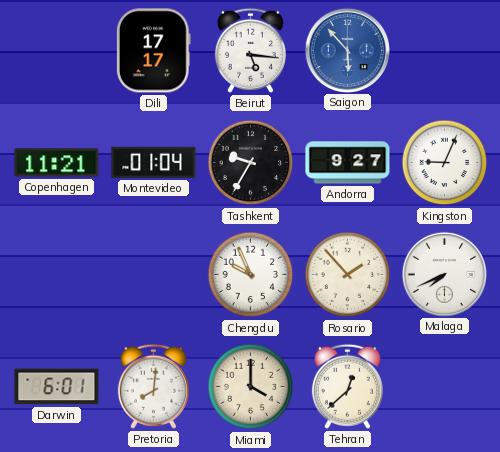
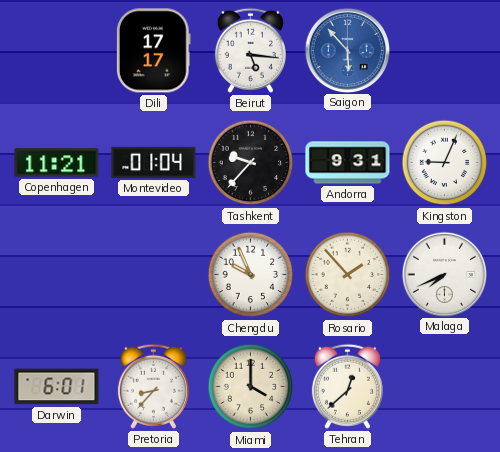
Tashkent: 9:35 -> 9:37 (251, 163)
Andorra: 9:27 -> 9:31 (348, 163)
Pretoria: 8:01 -> 8:37 (153, 386)
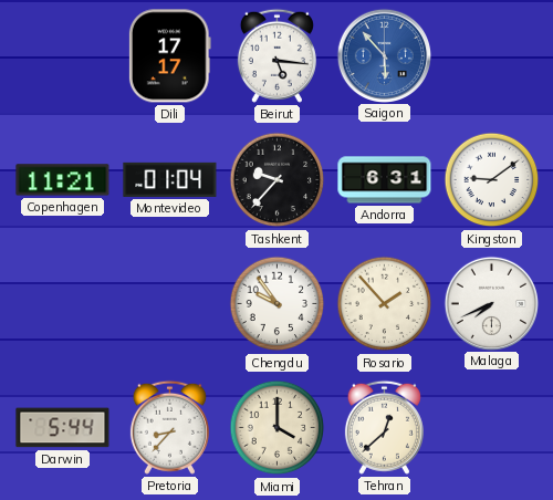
Andorra: 9:31 -> 6:31 (385, 180)
Kingston: 9:04 -> 9:09 (492, 180)
Chengdu: 9:56 -> 9:54 (278, 304)
Darwin: 6:01 -> 5:44 (63, 428)
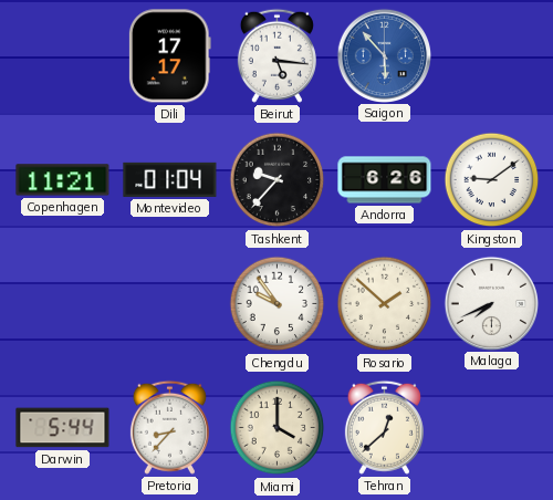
Andorra: 6:31 -> 6:26 (385, 180)
Rosario: 1:53 -> 1:52 (385, 304)
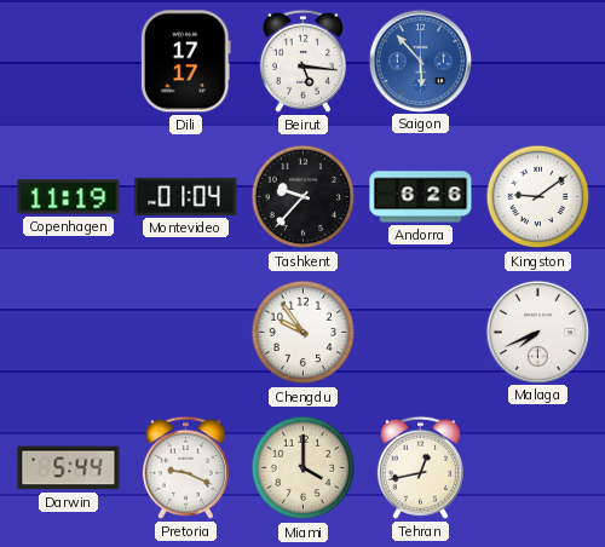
Copenhagen: 11:21 -> 11:19 (69, 197)
Rosario: 1:52 -> none (385, 304)
Pretoria: 8:37 -> 9:19 (185, 467)
Tehran: 12:38 -> 12:43 (420, 467)
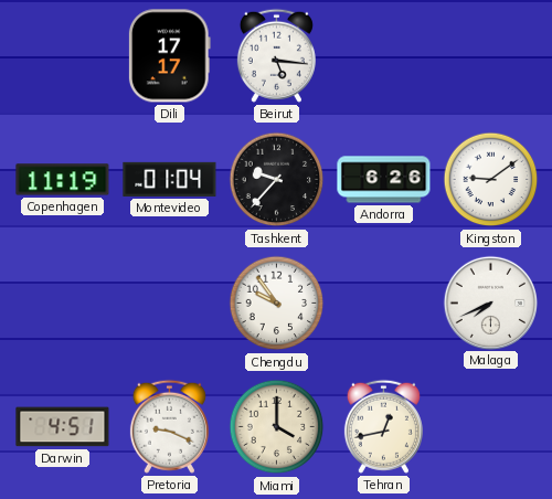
Saigon: 5:53 -> none (420, 61)
Darwin: 5:44 -> 4:51 (63, 427)
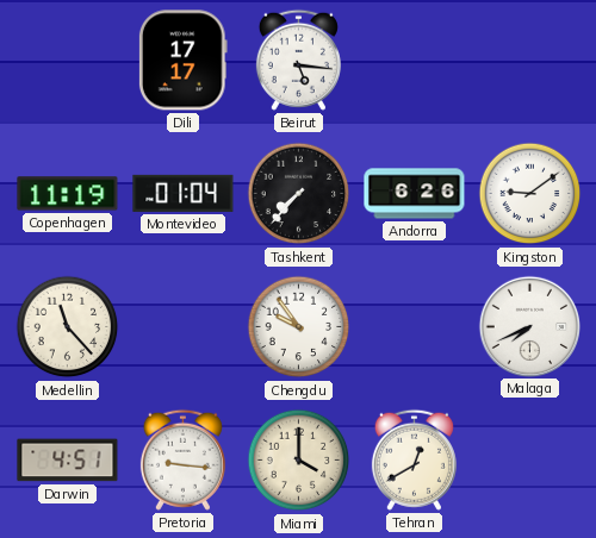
Tashkent: 9:37 -> 7:37 (299, 194)
Medellin: none -> 11:23 (68, 327)
Pretoria: 9:19 -> 9:16 (182, 459)
Tehran: 12:43 -> 12:40 (414, 459)
